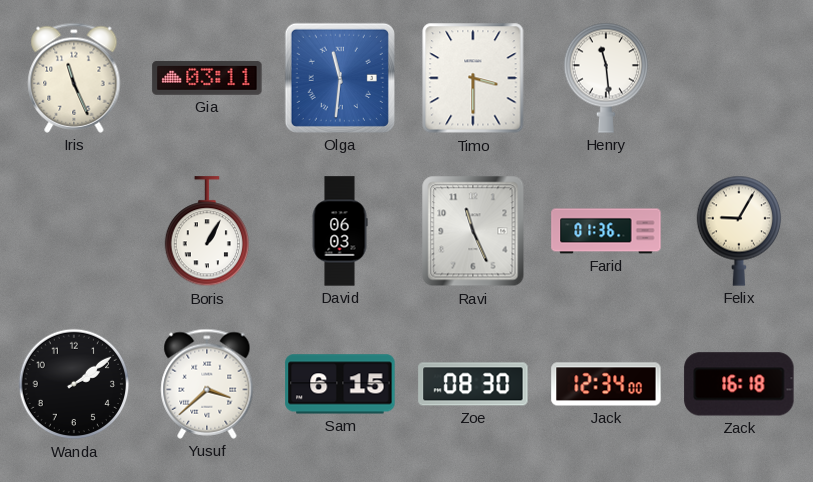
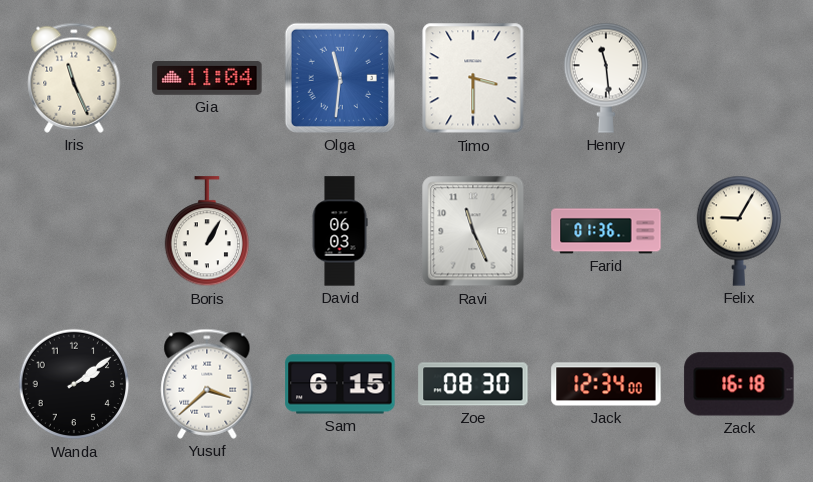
Gia: 03:11 -> 11:04 (207, 78)
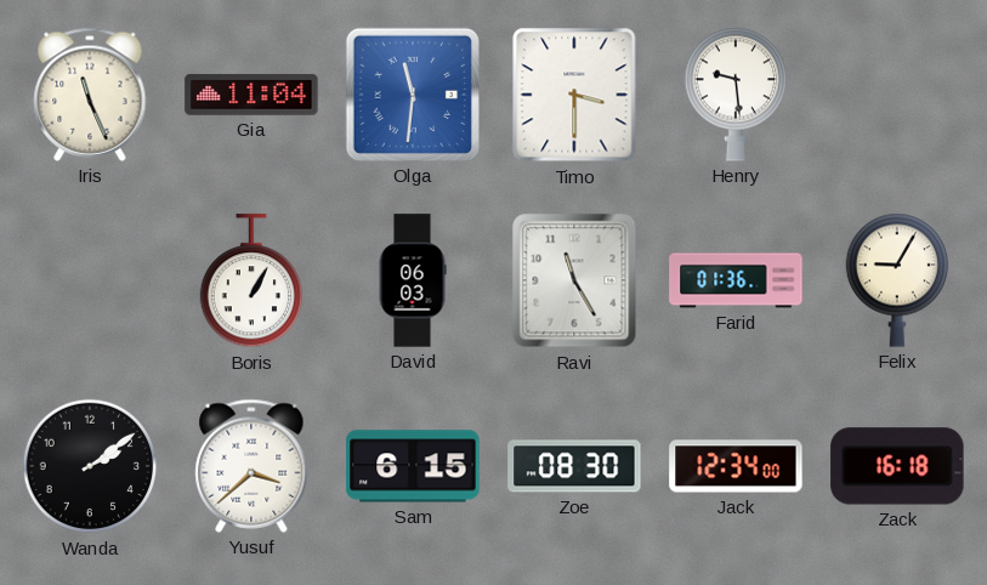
Henry: 11:29 -> 9:29 (734, 95)
Ravi: 11:26 -> 11:25 (574, 280)
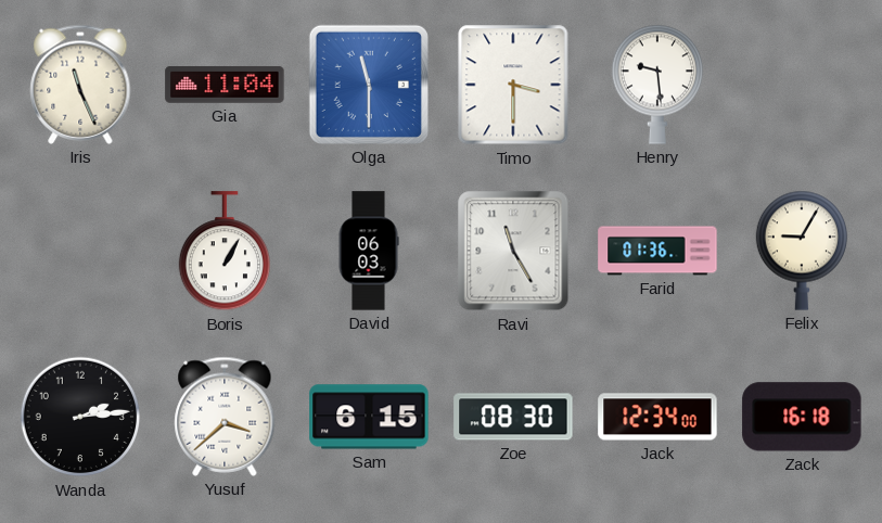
Olga: 11:31 -> 11:30 (369, 85)
Wanda: 2:09 -> 2:14 (80, 417)
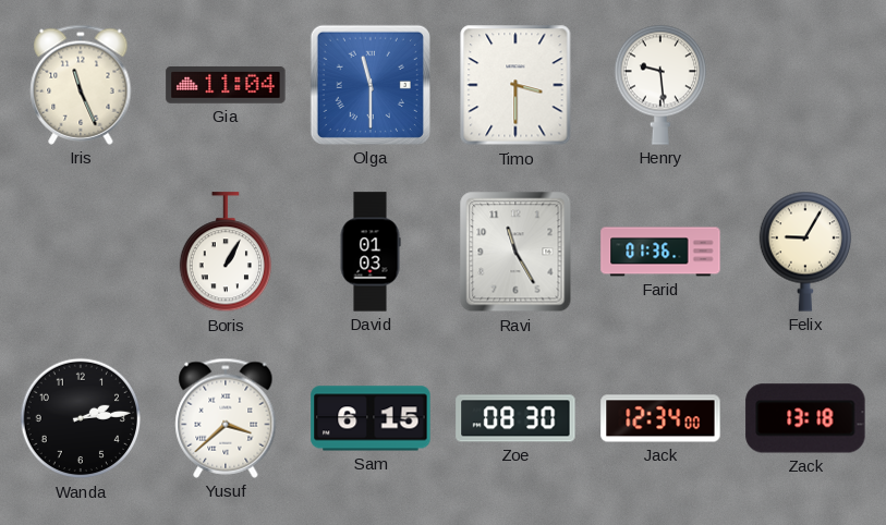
David: 06:03 -> 01:03 (371, 252)
Zack: 16:18 -> 13:18 (805, 418)
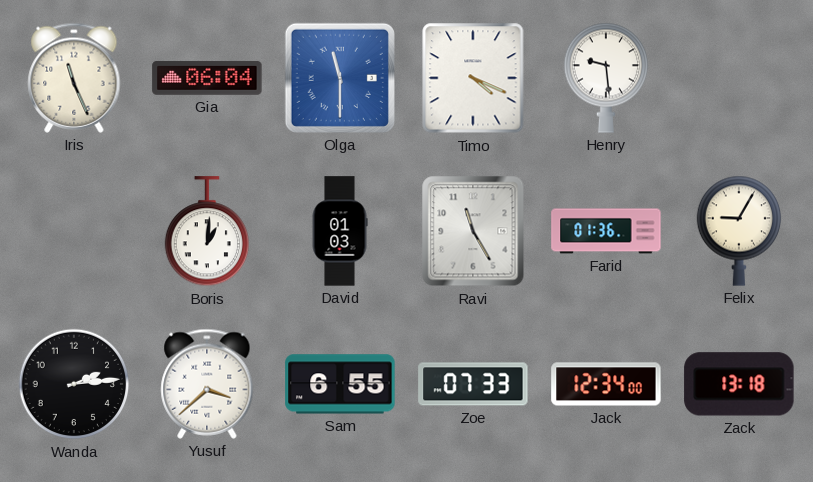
Gia: 11:04 -> 06:04 (207, 78)
Timo: 3:30 -> 4:19 (473, 78)
Boris: 1:05 -> 1:01 (206, 232)
Sam: 6:15 -> 6:55 (340, 384)
Zoe: 08:30 -> 07:33 (473, 384)
